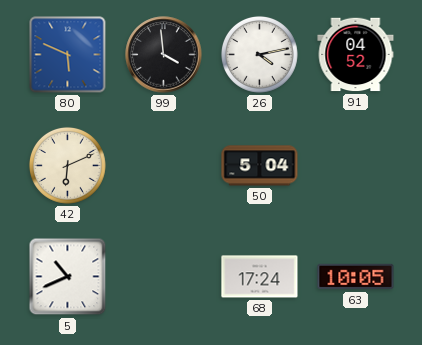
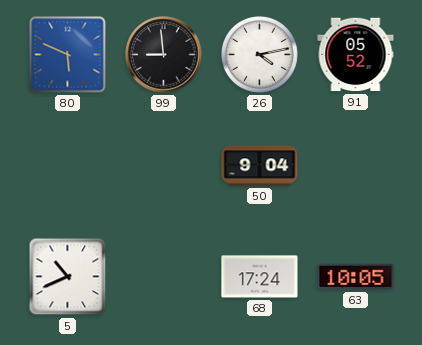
99: 3:59 -> 8:59 (164, 55)
91: 04:52 -> 05:52 (356, 55)
42: 6:11 -> none (67, 165)
50: 5:04 -> 9:04 (260, 166)
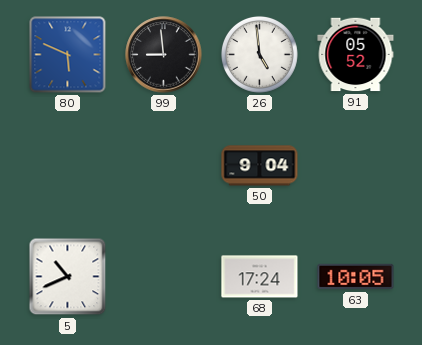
26: 4:13 -> 4:59 (259, 54)
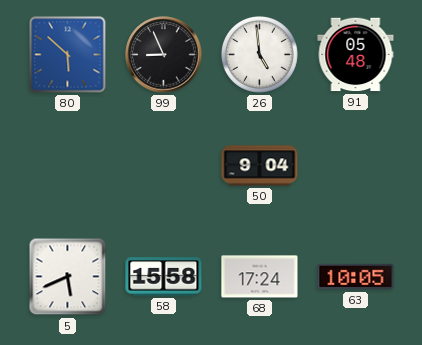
80: 5:49 -> 5:52 (68, 55)
99: 8:59 -> 8:56 (164, 55)
91: 05:52 -> 05:48 (356, 55)
5: 10:41 -> 5:41 (68, 277)
58: none -> 15:58 (164, 277)
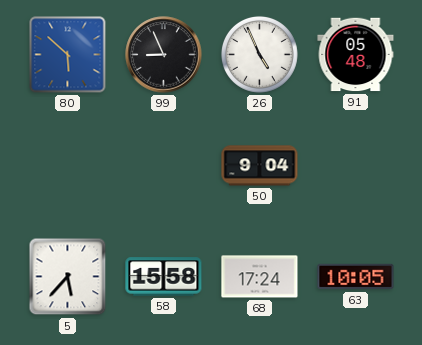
26: 4:59 -> 4:56 (259, 54)
5: 5:41 -> 5:37 (68, 277)
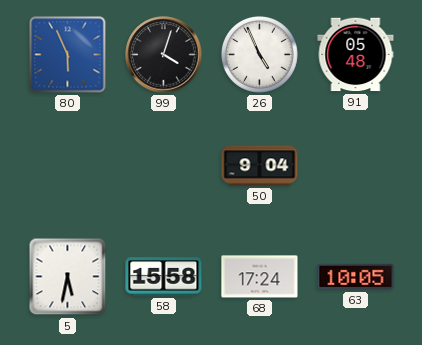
80: 5:52 -> 5:56 (68, 55)
99: 8:56 -> 4:03 (164, 55)
5: 5:37 -> 5:32 (68, 277)
